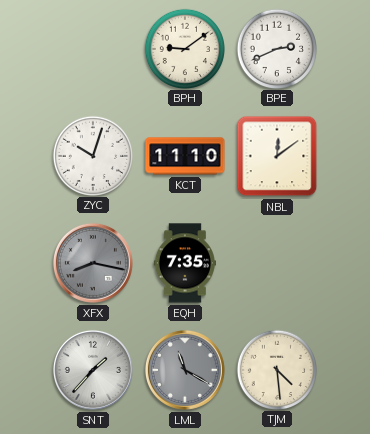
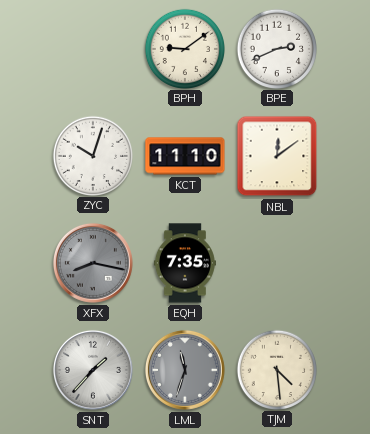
LML: 11:20 -> 11:33 (185, 370)
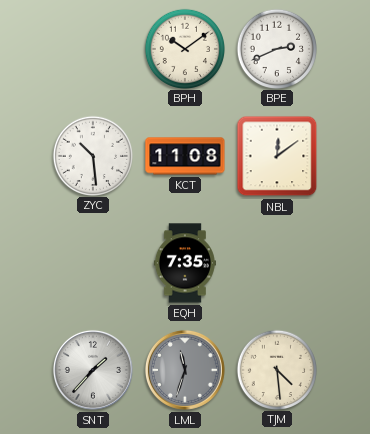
BPH: 9:09 -> 10:09 (184, 48)
ZYC: 10:03 -> 10:29 (92, 155)
KCT: 11:10 -> 11:08 (185, 156)
XFX: 8:17 -> none (93, 263)
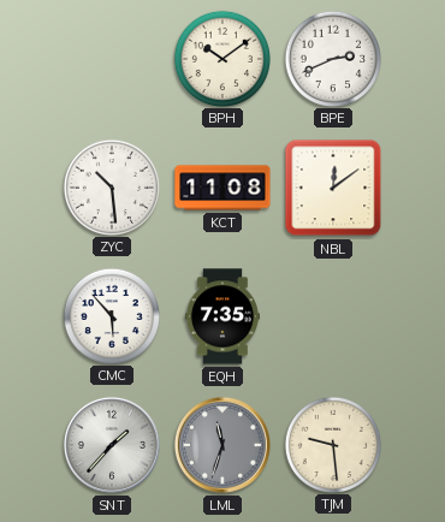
CMC: none -> 5:53 (111, 315)
TJM: 4:29 -> 9:29 (332, 444)
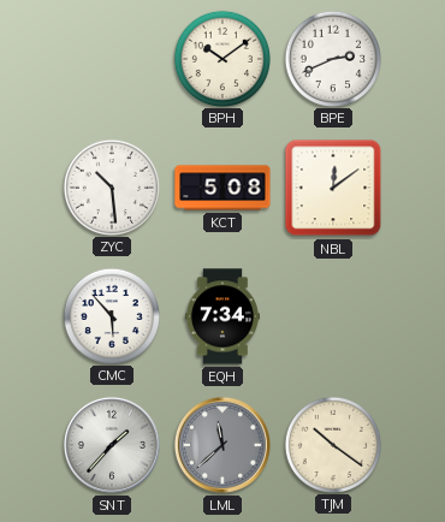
KCT: 11:08 -> 5:08 (222, 188)
EQH: 7:35 -> 7:34 (222, 316)
LML: 11:33 -> 11:38 (222, 445)
TJM: 9:29 -> 10:21 (332, 444)
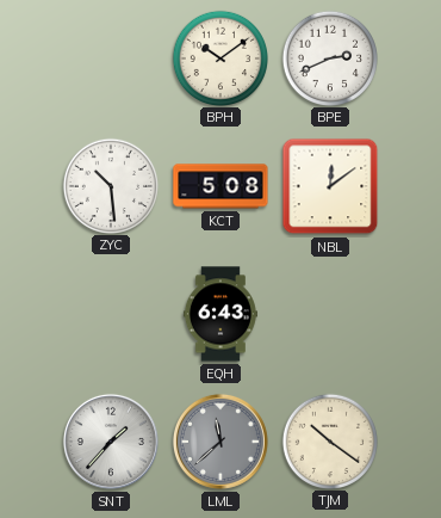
CMC: 5:53 -> none (111, 315)
EQH: 7:34 -> 6:43 (220, 314)
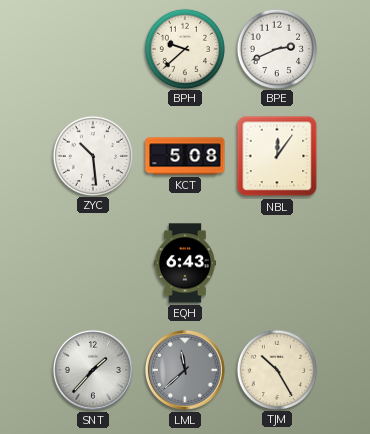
BPH: 10:09 -> 9:38 (184, 48)
NBL: 12:09 -> 12:06 (277, 156)
TJM: 10:21 -> 10:25 (276, 369)
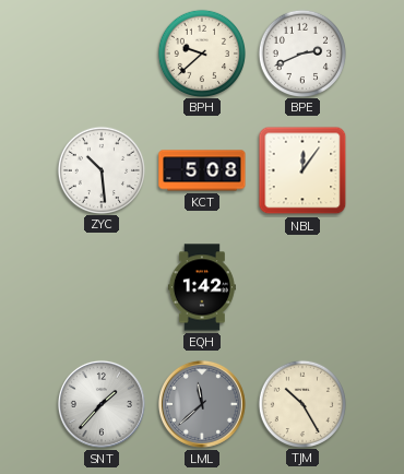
EQH: 6:43 -> 1:42 (202, 287)
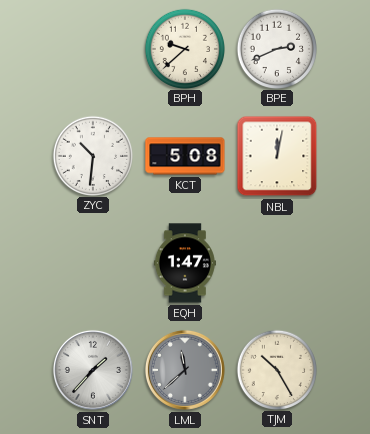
ZYC: 10:29 -> 10:31 (92, 155)
NBL: 12:06 -> 12:02 (277, 156)
EQH: 1:42 -> 1:47 (185, 263)
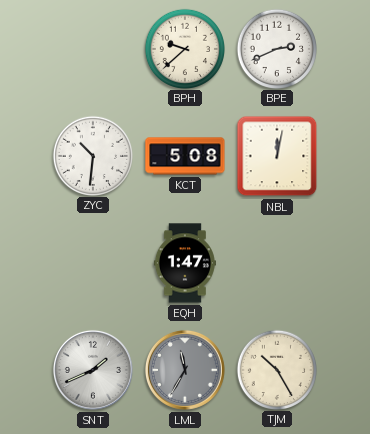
SNT: 1:37 -> 1:41 (93, 370)
LML: 11:38 -> 11:35 (185, 370)
